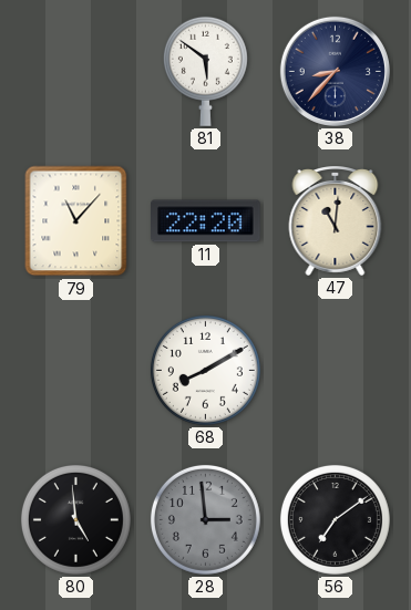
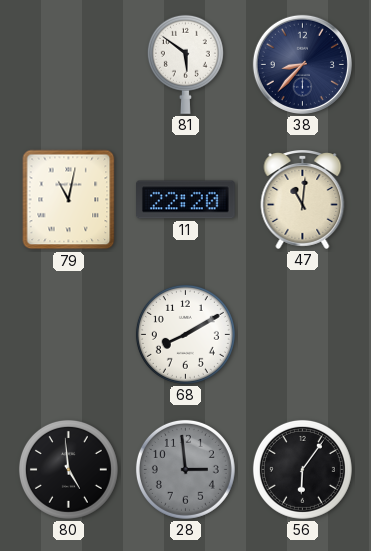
79: 11:07 -> 11:02 (69, 200)
56: 7:09 -> 6:06 (302, 469)
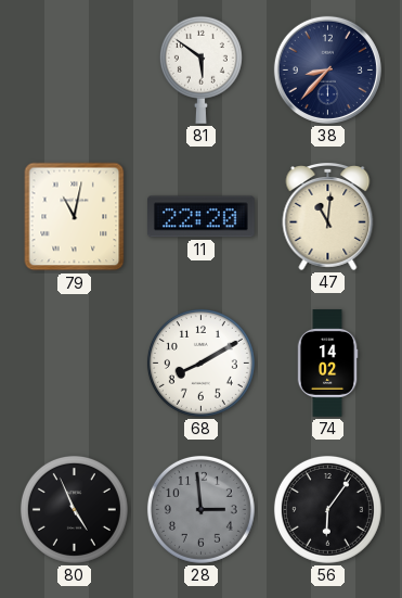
74: none -> 14:02 (327, 364)
80: 4:59 -> 4:56 (74, 509)
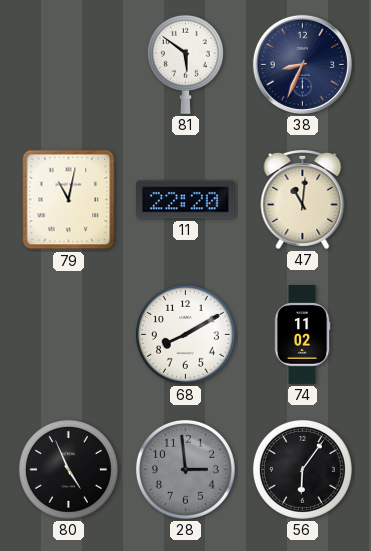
38: 8:37 -> 8:34 (302, 64)
74: 14:02 -> 11:02 (302, 335)
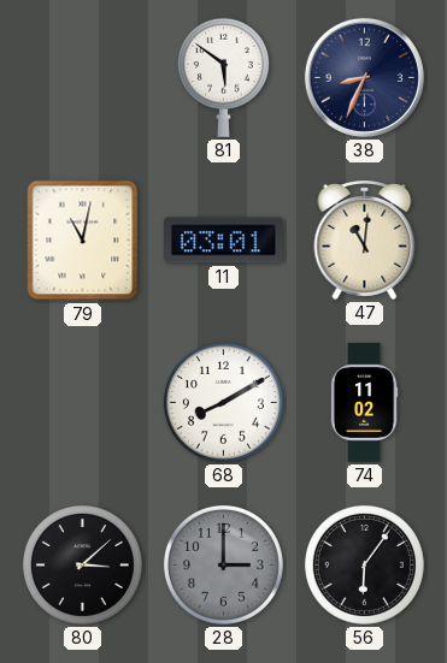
11: 22:20 -> 03:01 (224, 241)
80: 4:56 -> 3:08 (82, 564)
28: 2:59 -> 3:00 (223, 564)
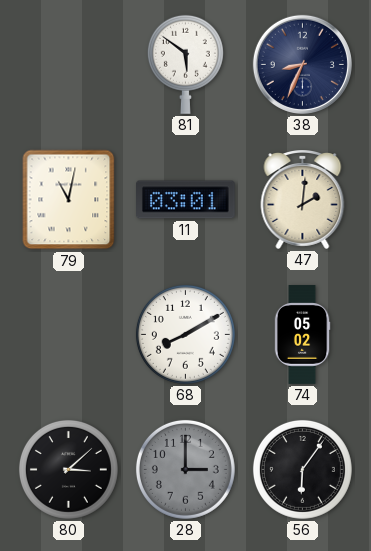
47: 11:01 -> 2:01 (303, 200)
74: 11:02 -> 05:02 (302, 335)
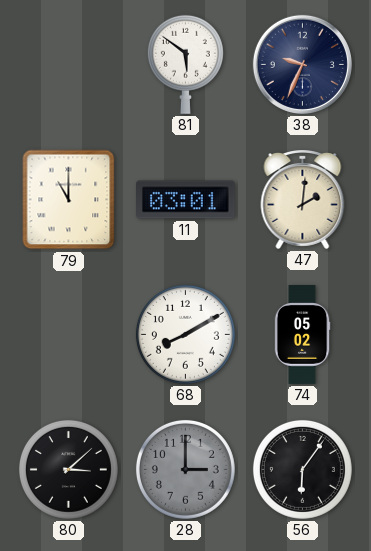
38: 8:34 -> 9:34 (302, 64)
79: 11:02 -> 11:00 (69, 200)
